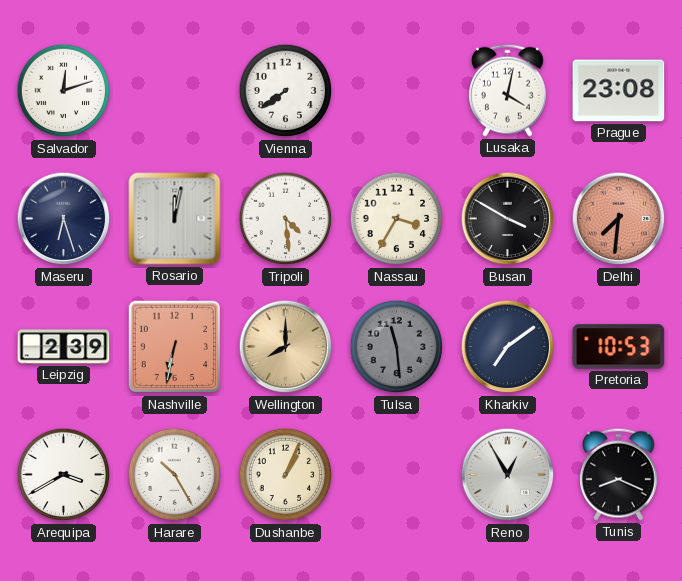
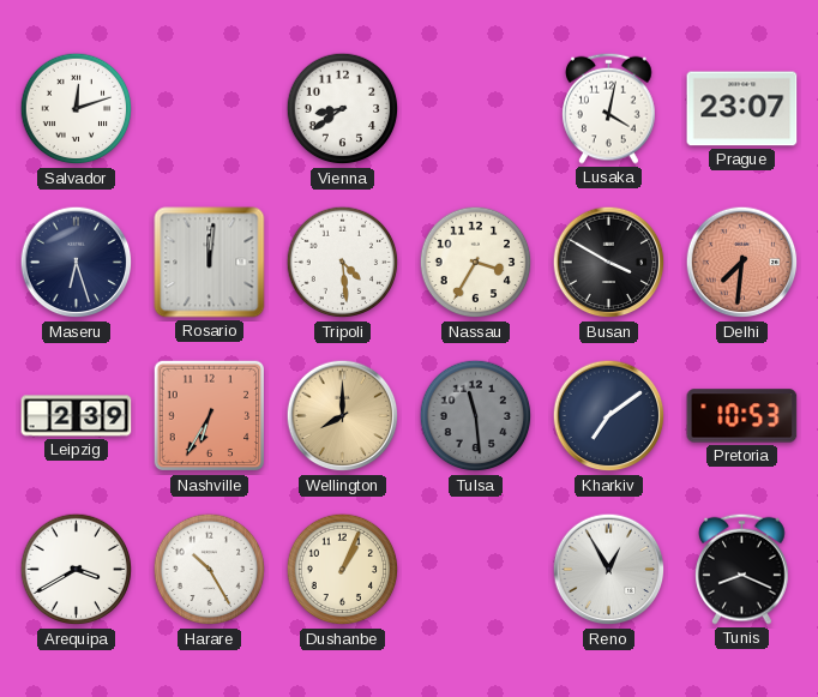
Vienna: 7:39 -> 8:39 (343, 109)
Prague: 23:08 -> 23:07 (742, 109)
Rosario: 12:02 -> 12:01 (210, 263)
Nashville: 6:32 -> 6:35 (210, 416)
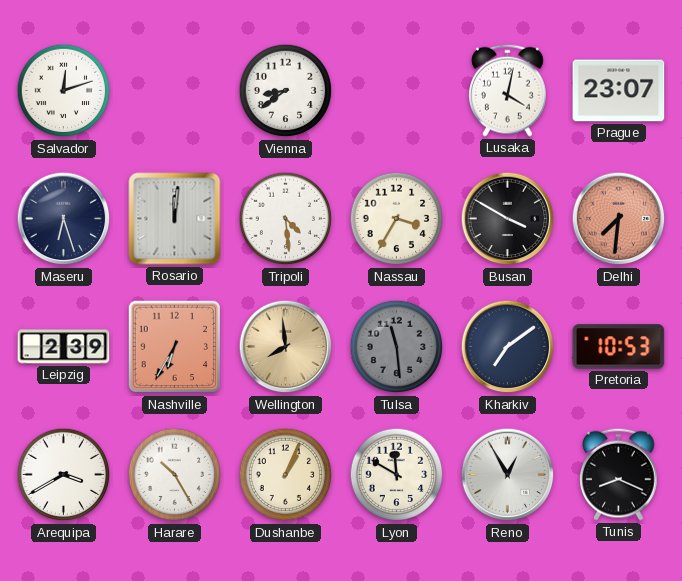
Wellington: 8:00 -> 7:59 (286, 347)
Lyon: none -> 11:50 (397, 475)
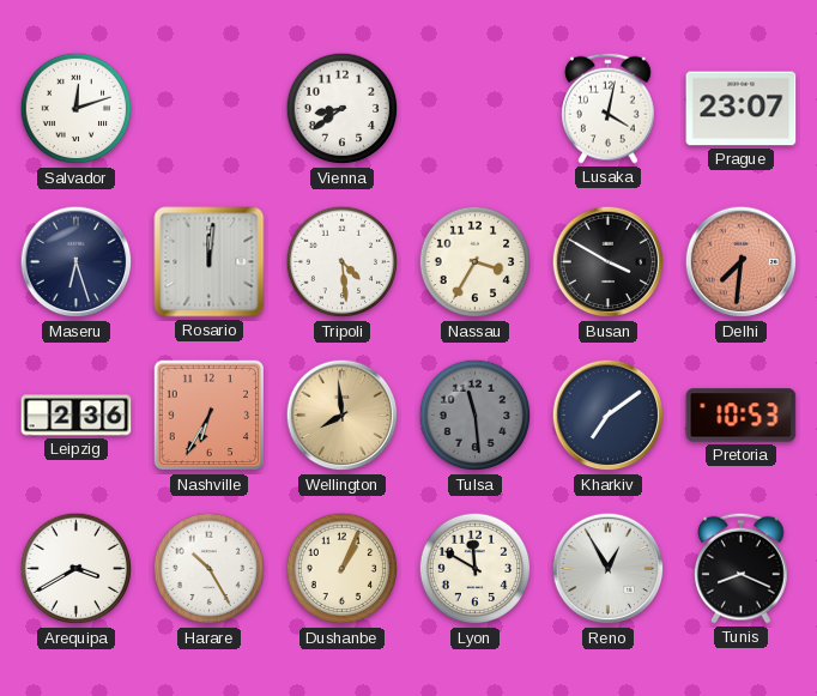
Leipzig: 2:39 -> 2:36 (77, 416)
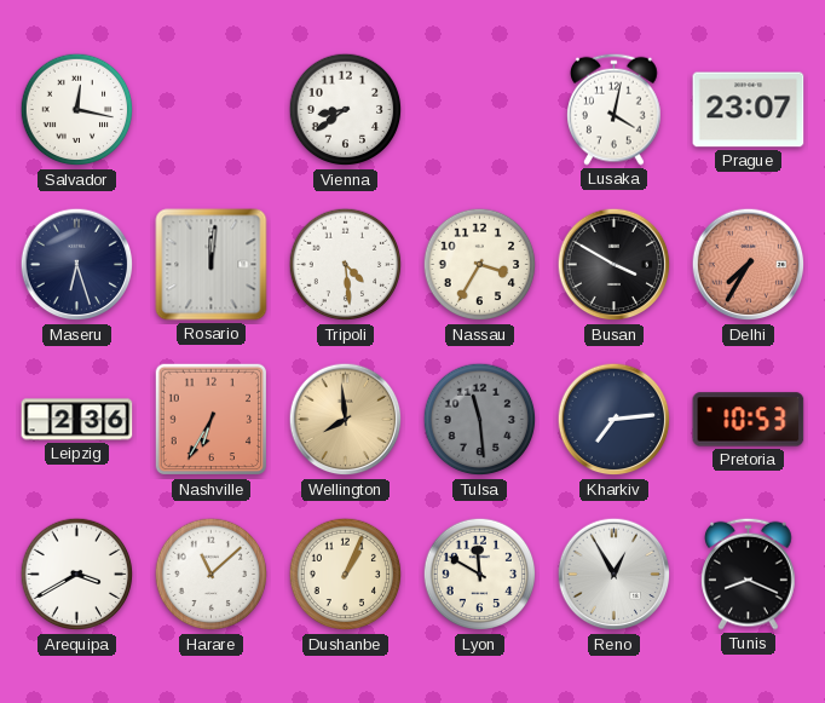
Salvador: 12:12 -> 12:17 (77, 110)
Delhi: 7:31 -> 7:35 (749, 265)
Kharkiv: 7:09 -> 7:14 (615, 420)
Harare: 10:25 -> 11:08 (212, 575)
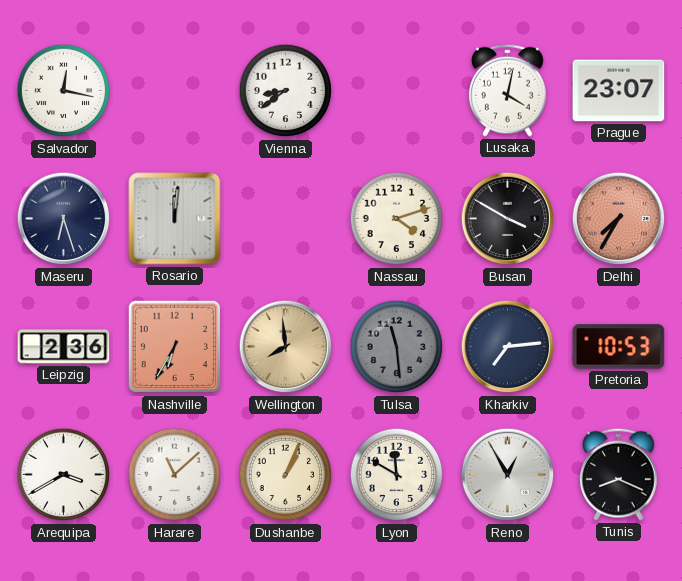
Tripoli: 4:29 -> none (346, 265)
Nassau: 3:35 -> 4:12 (397, 219)
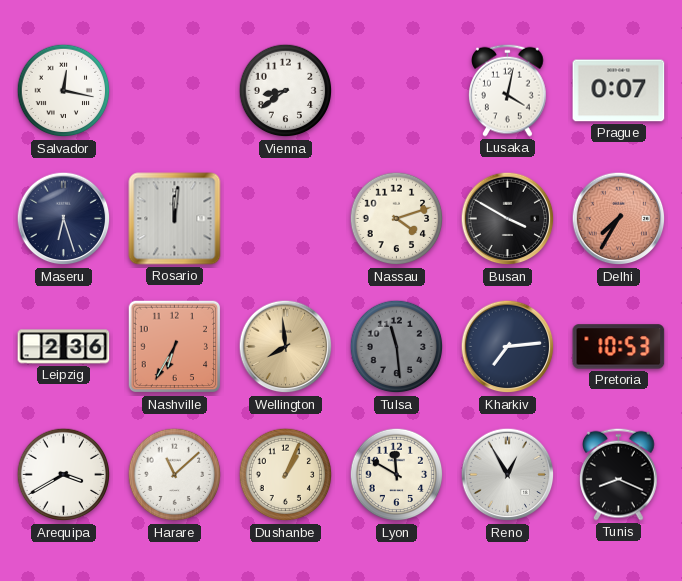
Prague: 23:07 -> 0:07 (619, 91)
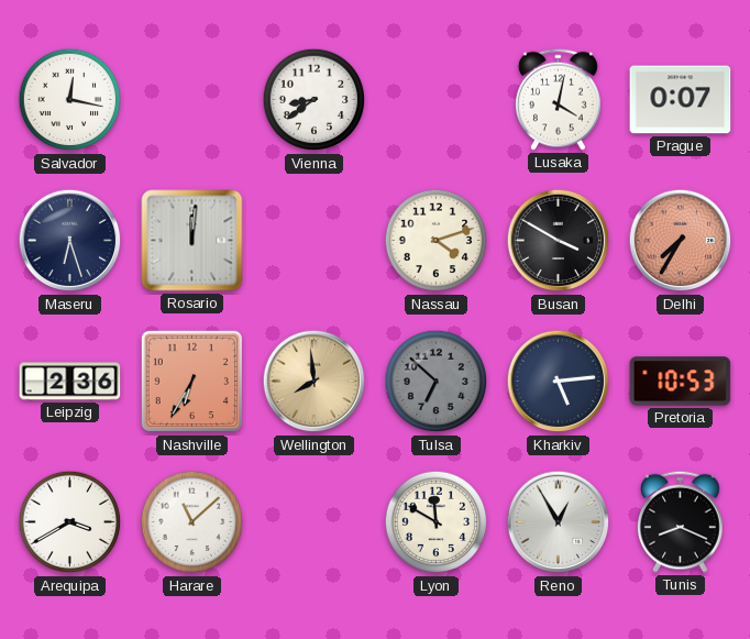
Tulsa: 11:29 -> 6:52 (437, 382)
Kharkiv: 7:14 -> 5:14 (559, 382)
Dushanbe: 1:04 -> none (286, 475)
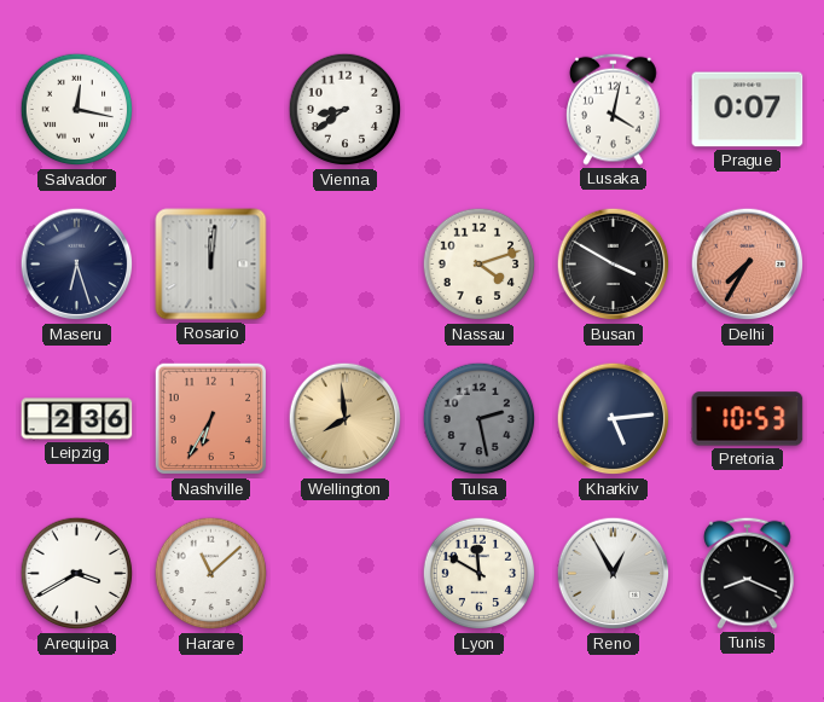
Tulsa: 6:52 -> 2:28 (480, 419)
